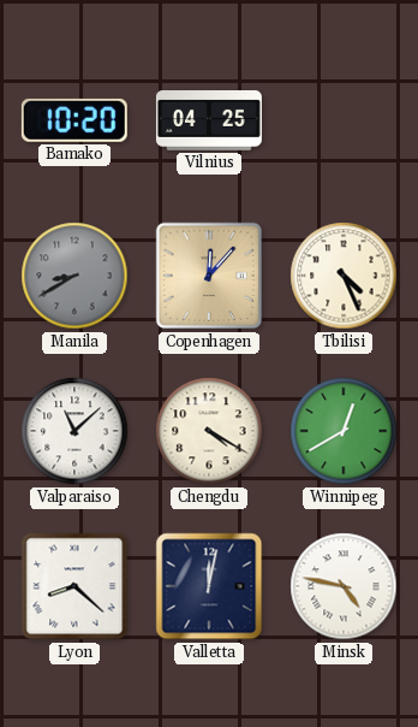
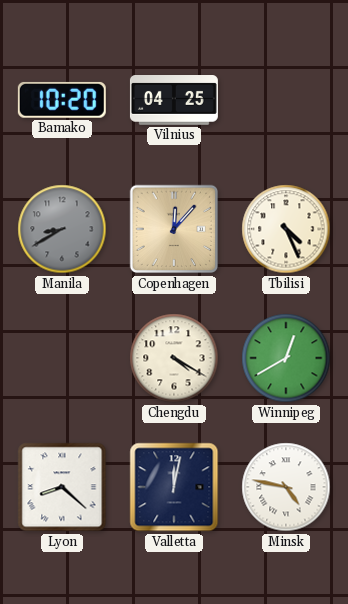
Valparaiso: 11:08 -> none (74, 431)
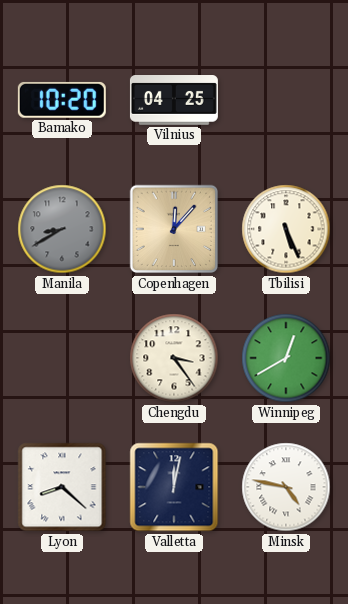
Tbilisi: 4:26 -> 5:26 (286, 229)
Chengdu: 4:20 -> 3:24 (174, 358)
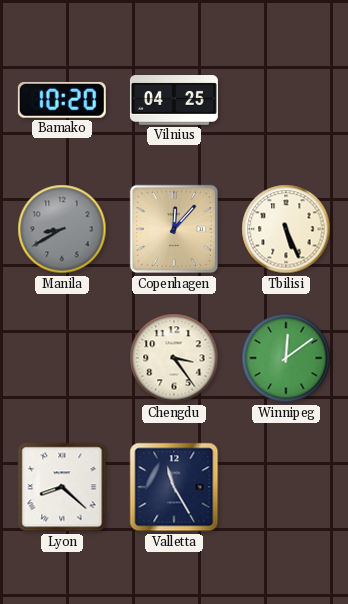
Winnipeg: 12:40 -> 12:09 (286, 358)
Valletta: 12:02 -> 11:25 (174, 487)
Minsk: 4:47 -> none (286, 487)
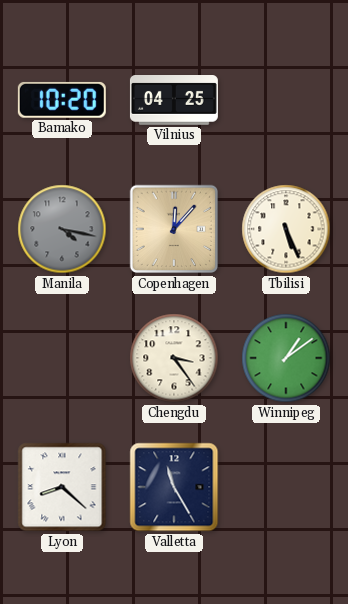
Manila: 8:40 -> 4:17 (62, 229)
Winnipeg: 12:09 -> 1:09 (286, 358)
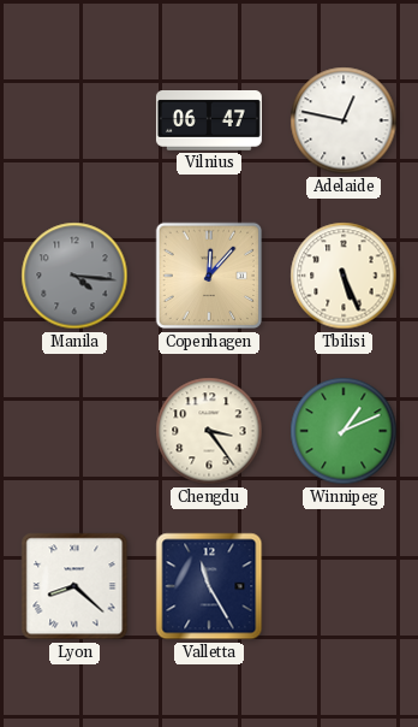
Bamako: 10:20 -> none (62, 100)
Vilnius: 04:25 -> 06:47 (209, 122)
Adelaide: none -> 12:47 (344, 120)
Manila: 4:17 -> 4:16 (74, 276)
Winnipeg: 1:09 -> 1:11 (344, 431)
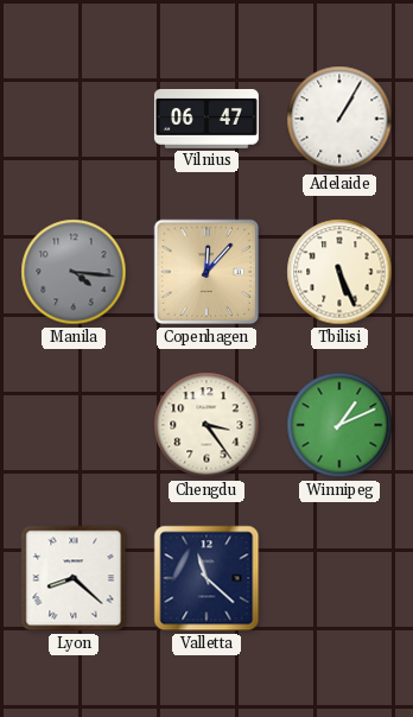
Adelaide: 12:47 -> 1:05 (339, 119)
Valletta: 11:25 -> 11:22 (206, 578)
